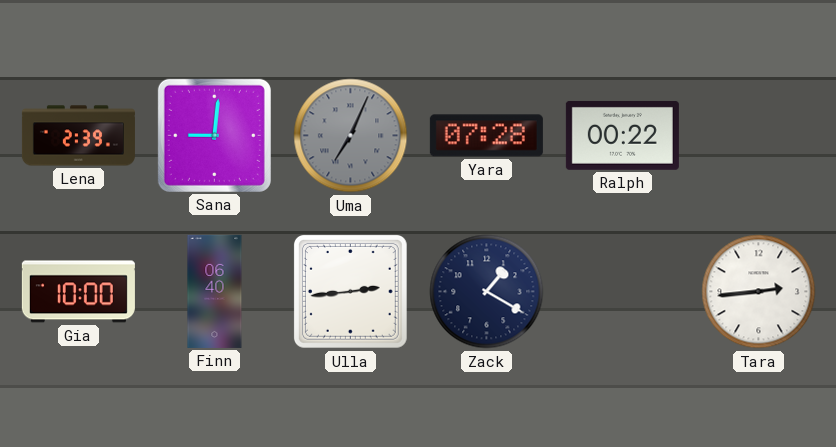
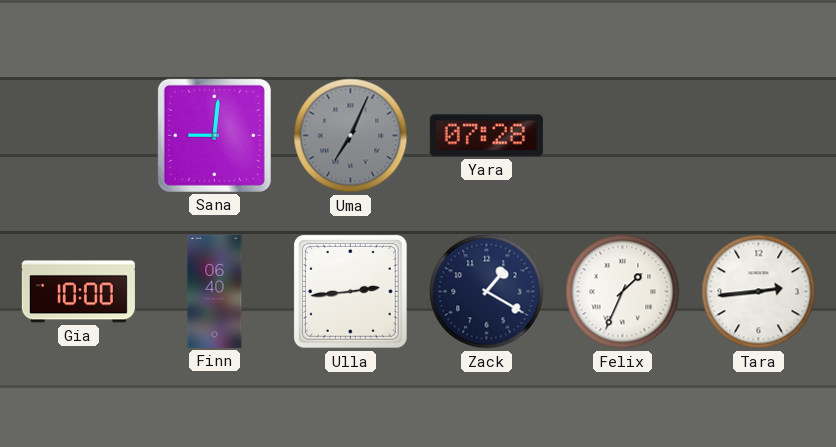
Lena: 2:39 -> none (78, 136)
Ralph: 00:22 -> none (622, 135)
Felix: none -> 1:34 (623, 292)
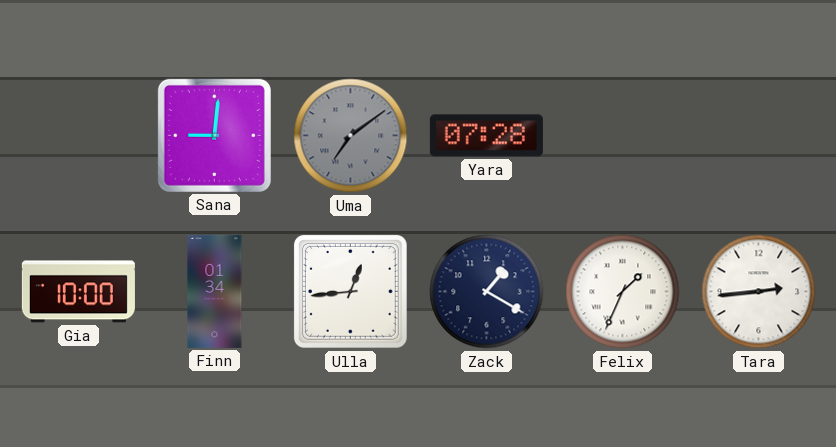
Uma: 7:04 -> 7:09 (351, 136)
Finn: 06:40 -> 01:34 (215, 291)
Ulla: 2:44 -> 12:44 (350, 291)
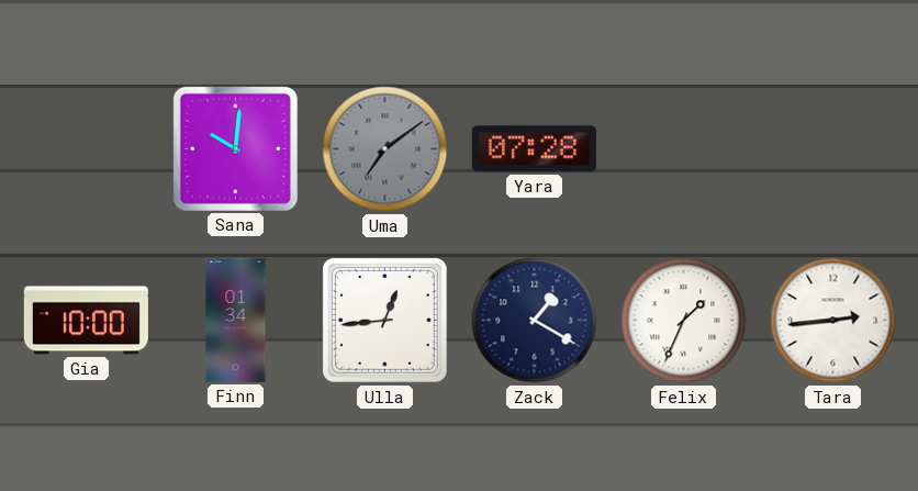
Sana: 9:01 -> 10:01 (235, 148)
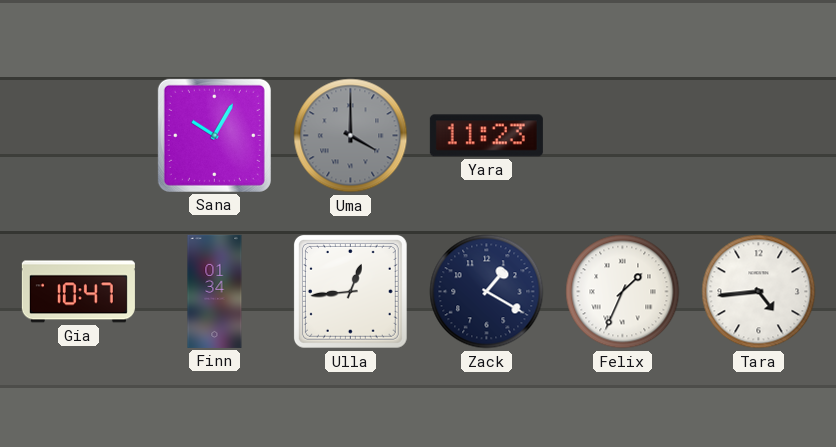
Sana: 10:01 -> 10:05 (214, 135)
Uma: 7:09 -> 4:00 (351, 136)
Yara: 07:28 -> 11:23 (486, 136)
Gia: 10:00 -> 10:47 (78, 292)
Tara: 2:44 -> 4:44 (759, 292)
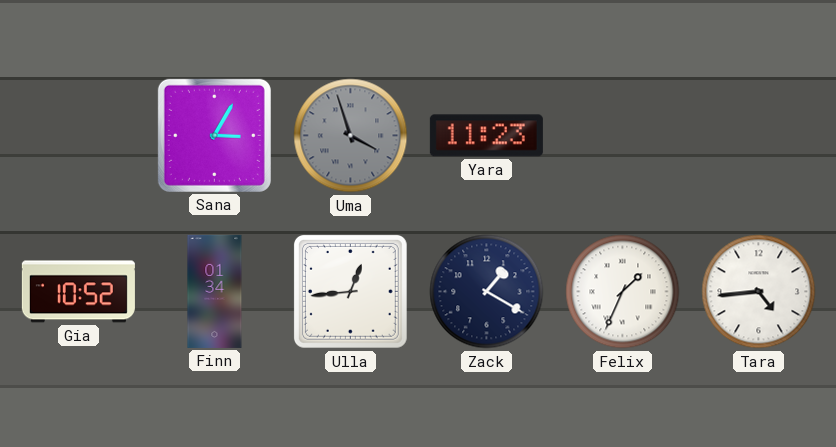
Sana: 10:05 -> 3:05 (214, 135)
Uma: 4:00 -> 3:57 (351, 136)
Gia: 10:47 -> 10:52 (78, 292)
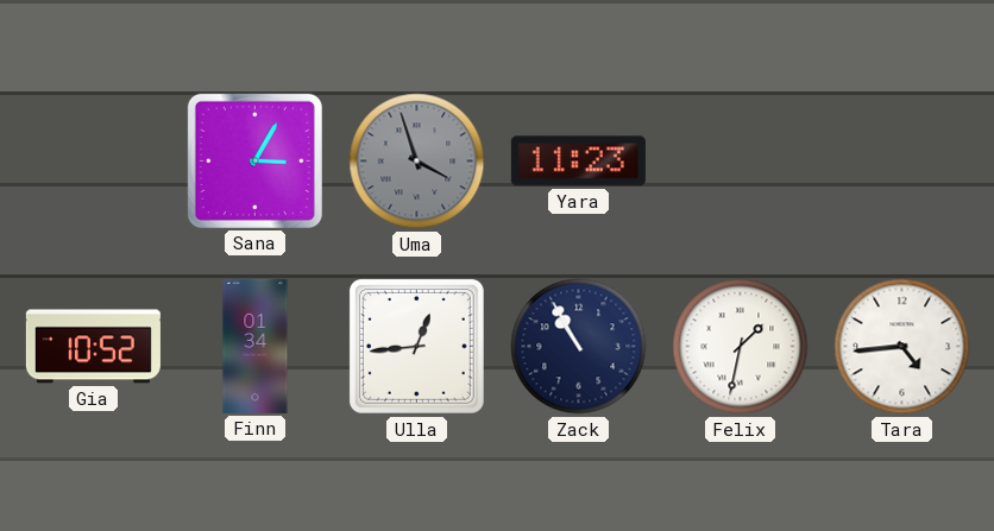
Zack: 1:20 -> 10:55 (579, 347)
Felix: 1:34 -> 1:32 (741, 347)
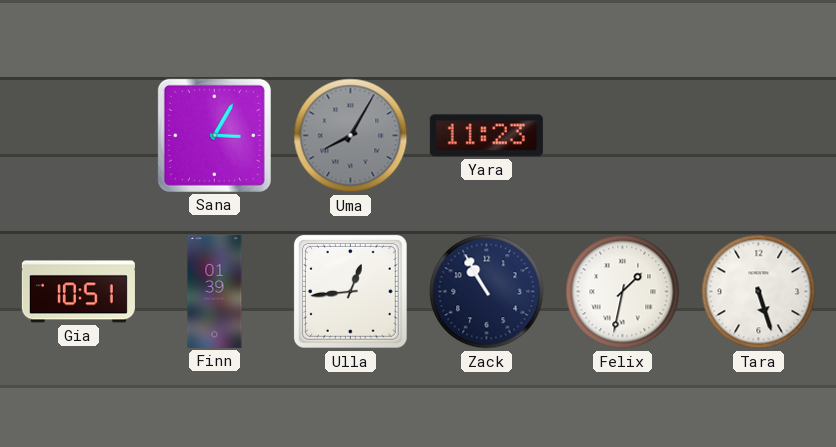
Uma: 3:57 -> 8:05 (351, 136)
Gia: 10:52 -> 10:51 (78, 292)
Finn: 01:34 -> 01:39 (215, 291)
Tara: 4:44 -> 5:27 (759, 292)
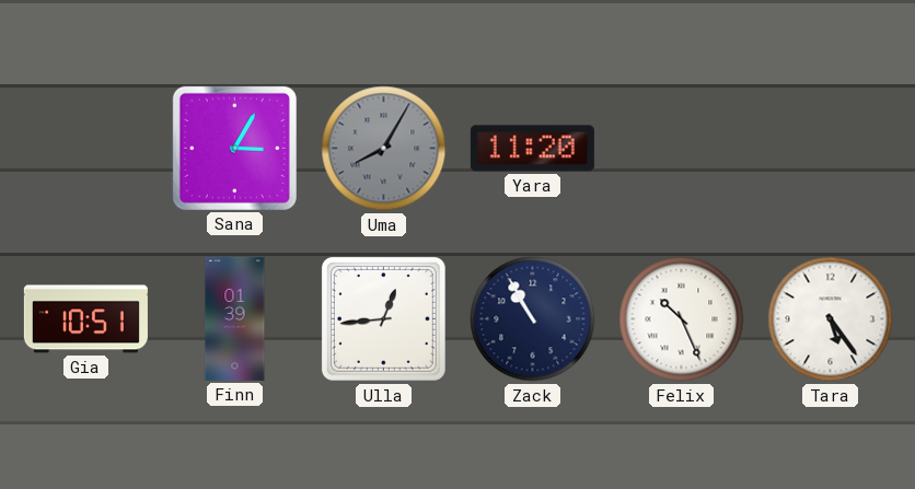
Yara: 11:23 -> 11:20 (532, 149)
Felix: 1:32 -> 10:26 (682, 319)
Tara: 5:27 -> 5:24 (831, 319)
